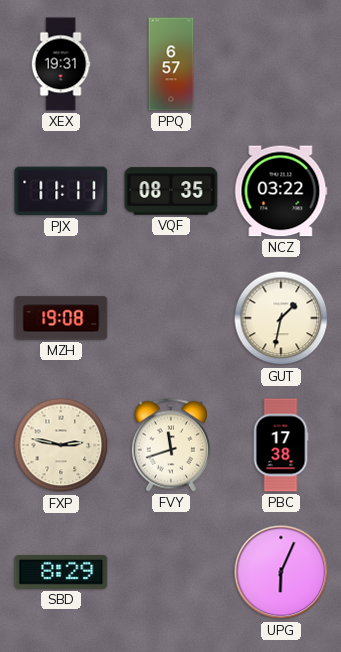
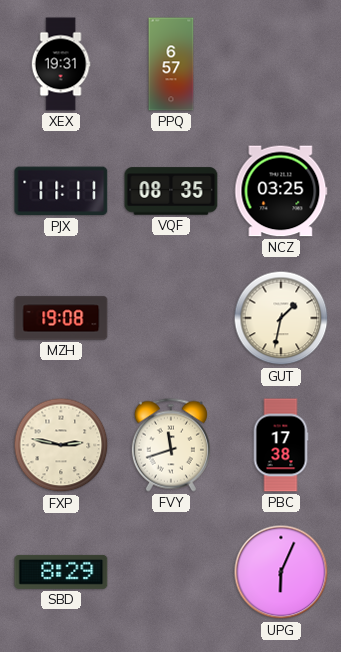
NCZ: 03:22 -> 03:25 (281, 191)
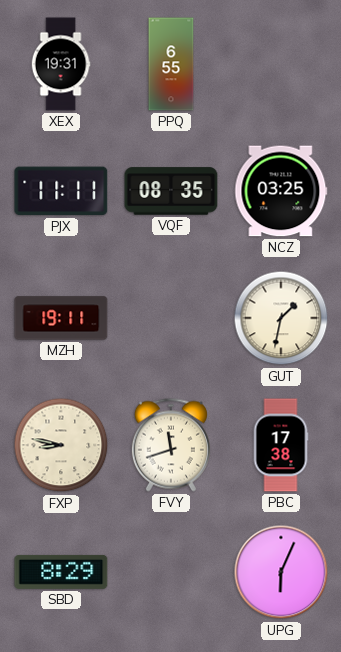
PPQ: 6:57 -> 6:55 (171, 64)
MZH: 19:08 -> 19:11 (61, 318)
FXP: 2:47 -> 8:47 (61, 445)
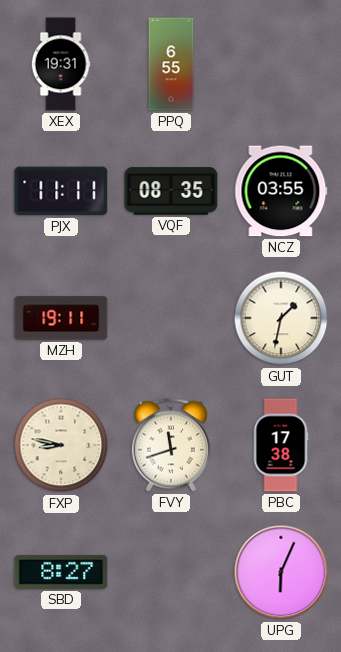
NCZ: 03:25 -> 03:55 (281, 191)
SBD: 8:29 -> 8:27 (61, 572)
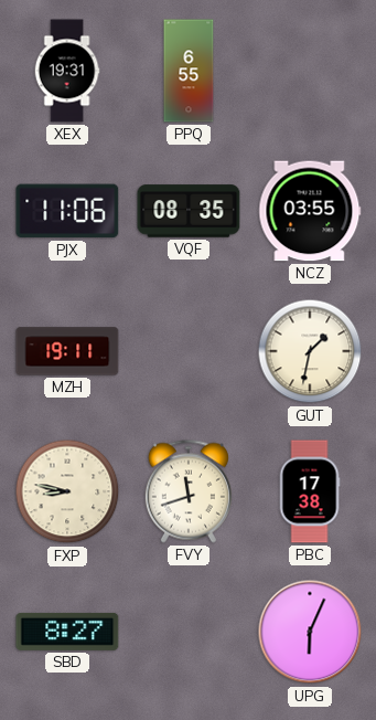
PJX: 11:11 -> 11:06 (67, 211)
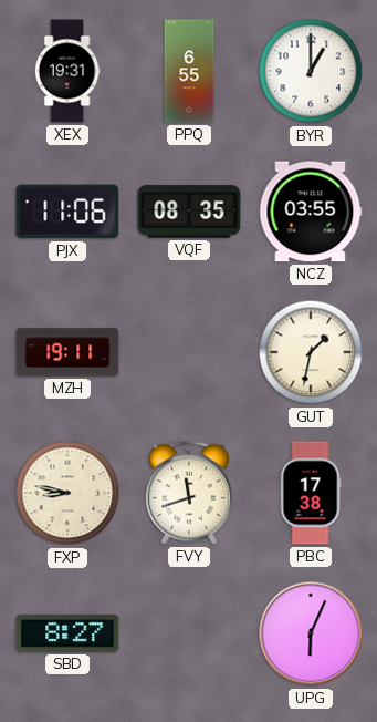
BYR: none -> 1:00 (311, 71)
